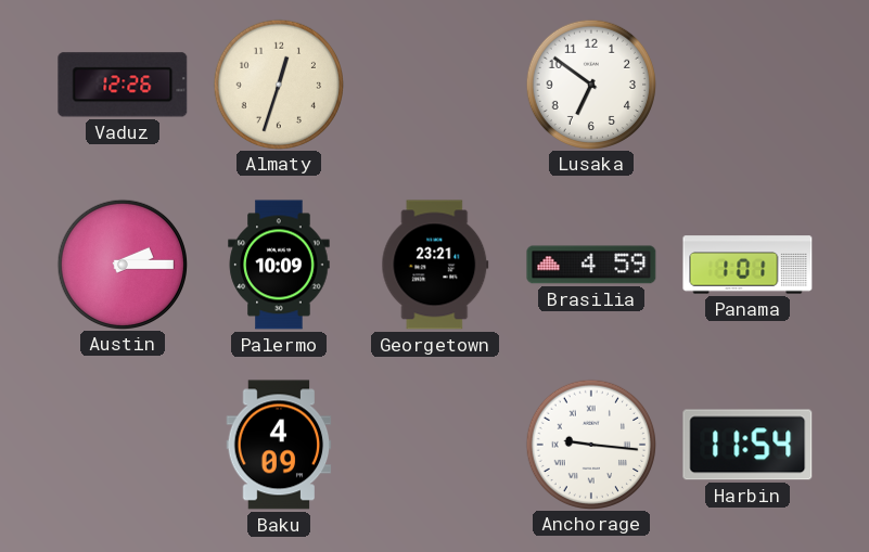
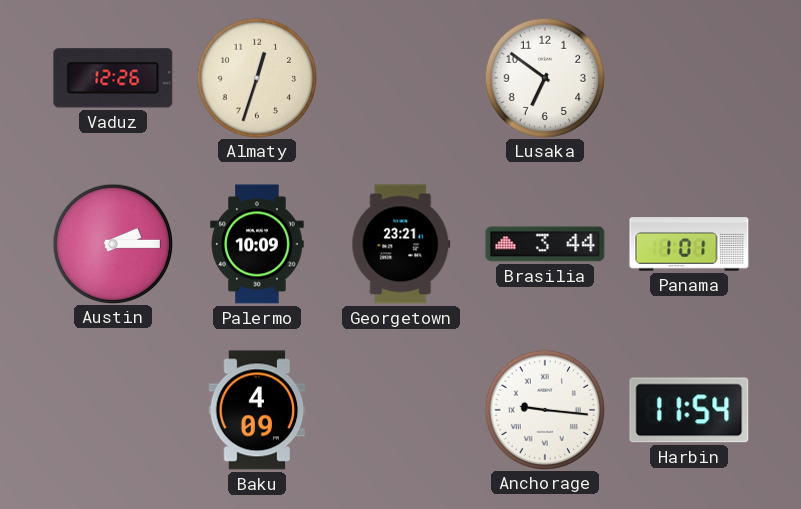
Brasilia: 4:59 -> 3:44 (545, 244)
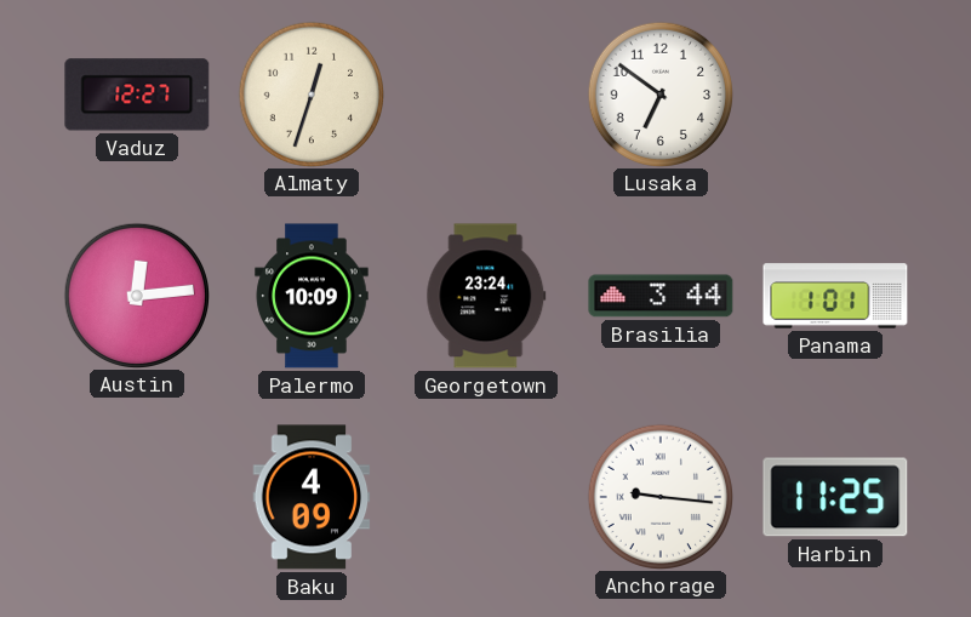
Vaduz: 12:26 -> 12:27 (137, 95)
Austin: 2:15 -> 12:14 (136, 295)
Georgetown: 23:21 -> 23:24 (486, 296)
Harbin: 11:54 -> 11:25 (835, 497)
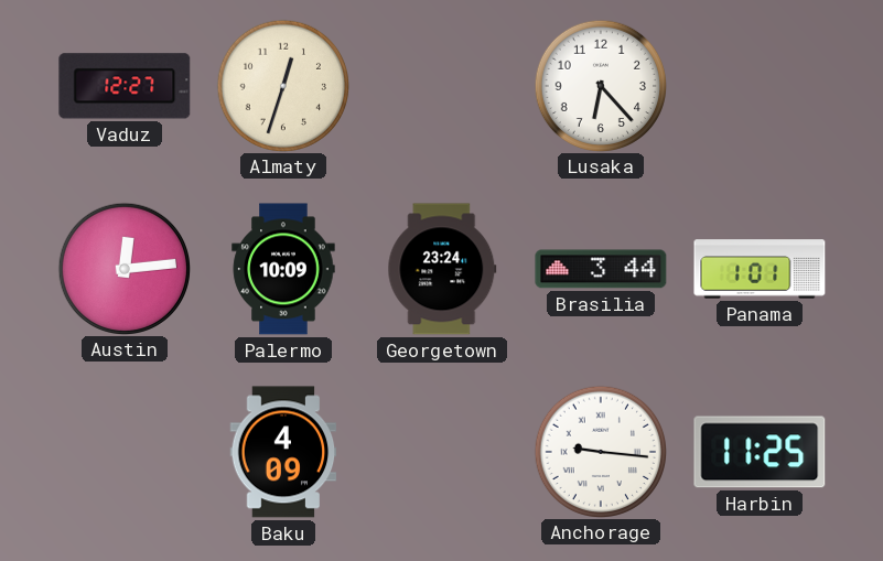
Lusaka: 6:51 -> 6:23 (600, 85)
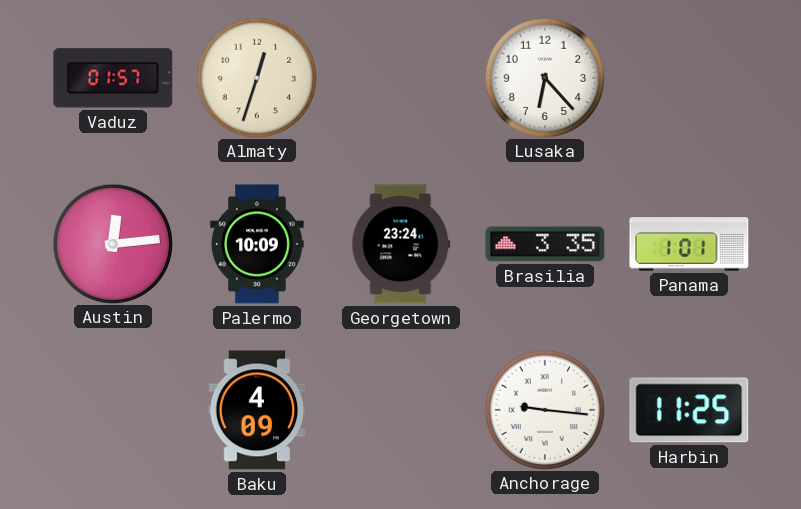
Vaduz: 12:27 -> 01:57 (113, 78)
Brasilia: 3:44 -> 3:35 (545, 244)
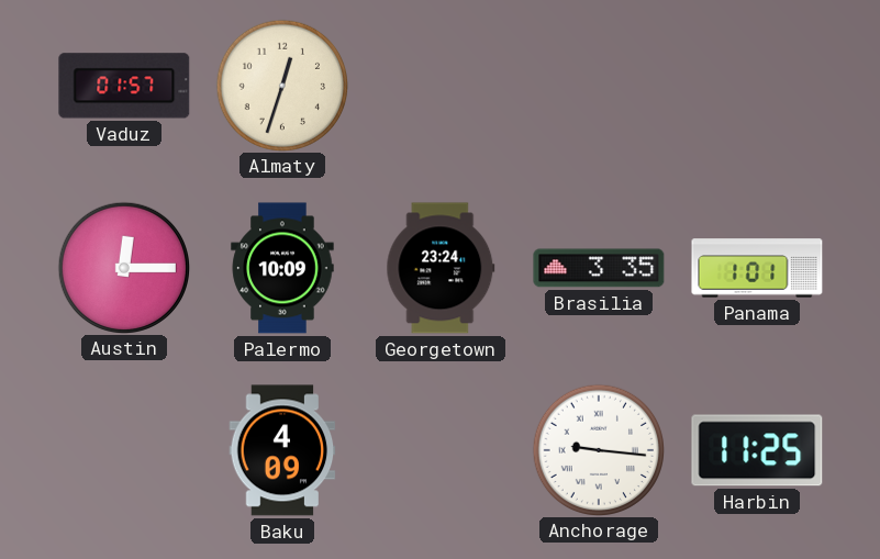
Lusaka: 6:23 -> none (544, 77)
Austin: 12:14 -> 12:15 (123, 267)
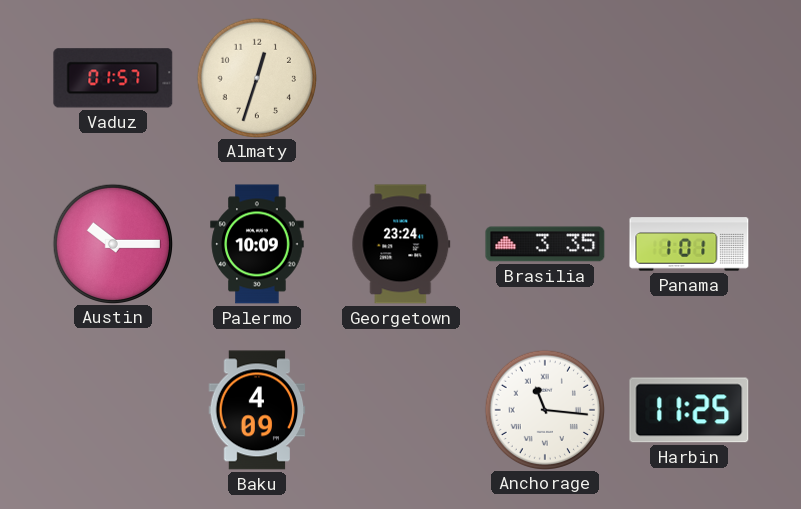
Austin: 12:15 -> 10:15 (112, 243)
Anchorage: 9:16 -> 11:16 (544, 409)
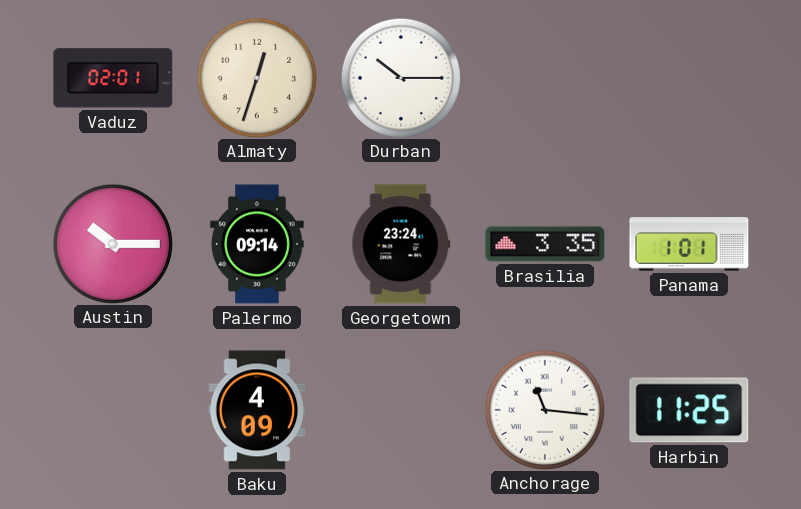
Vaduz: 01:57 -> 02:01 (113, 78)
Durban: none -> 10:15 (400, 77)
Palermo: 10:09 -> 09:14 (257, 244)
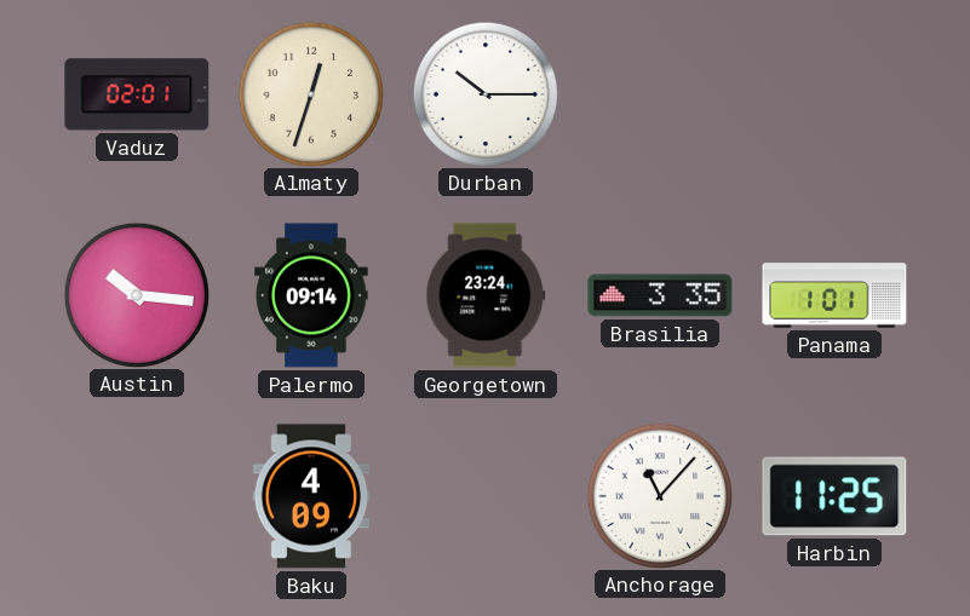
Austin: 10:15 -> 10:16 (136, 294)
Anchorage: 11:16 -> 11:07 (659, 495)
